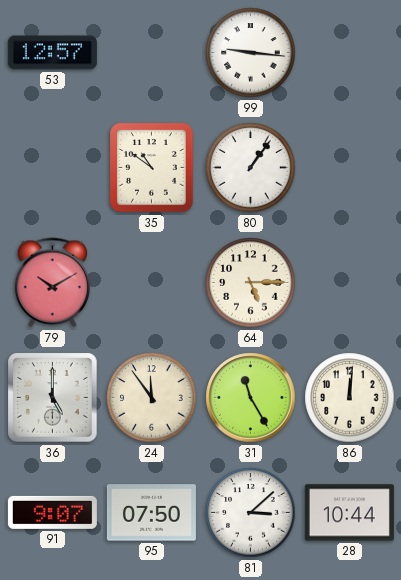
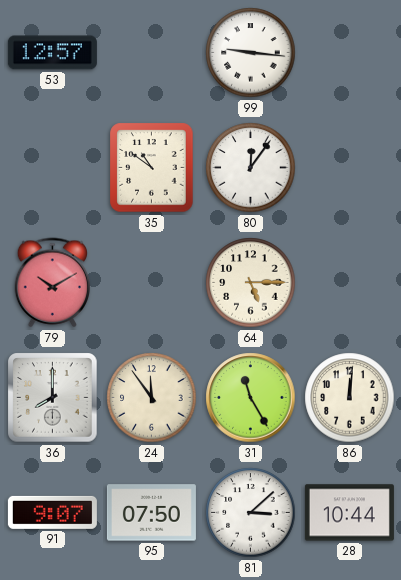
80: 1:06 -> 12:06 (251, 168)
36: 5:00 -> 8:00 (53, 398)
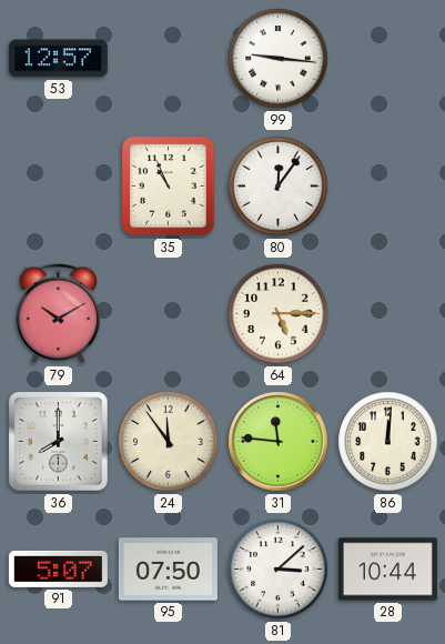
35: 10:51 -> 10:56 (169, 187)
31: 11:25 -> 11:46 (279, 442)
91: 9:07 -> 5:07 (58, 568)
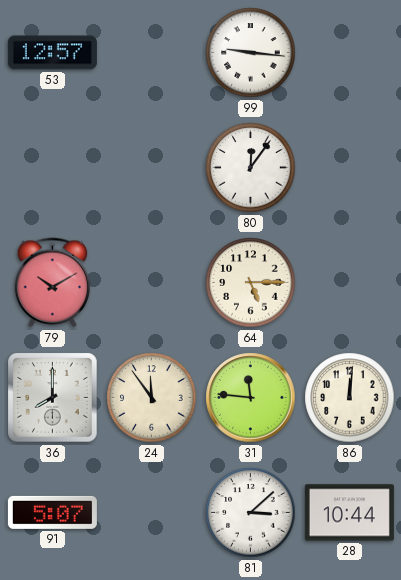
35: 10:56 -> none (169, 187)
95: 07:50 -> none (168, 570)
